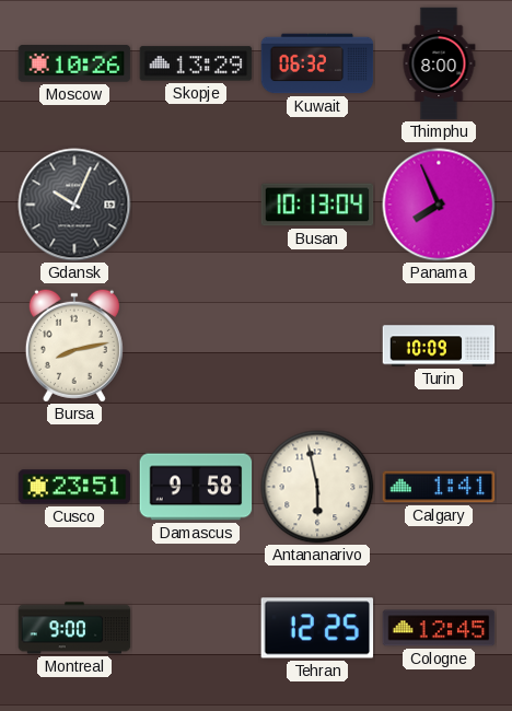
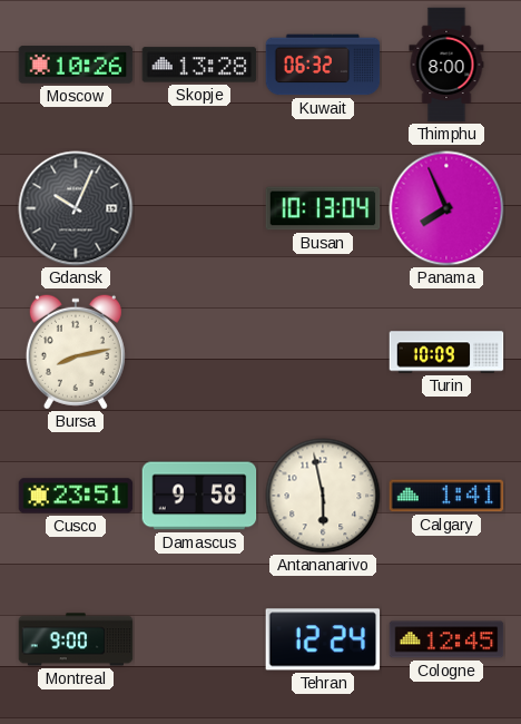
Skopje: 13:29 -> 13:28 (199, 65)
Tehran: 12:25 -> 12:24 (323, 639)
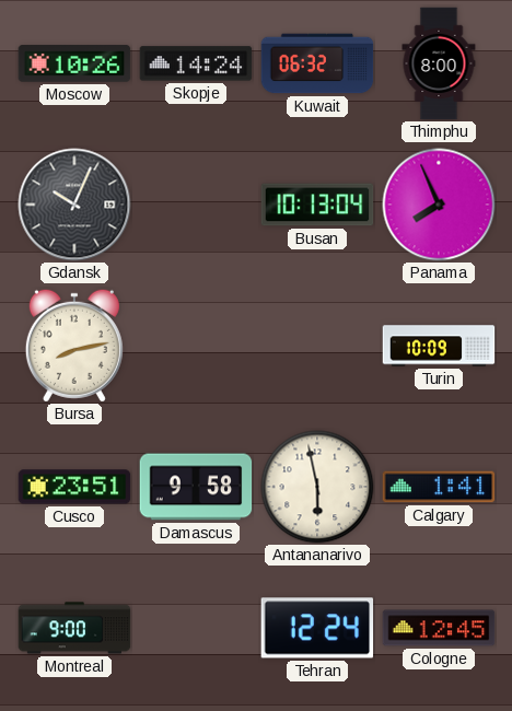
Skopje: 13:28 -> 14:24 (196, 63)
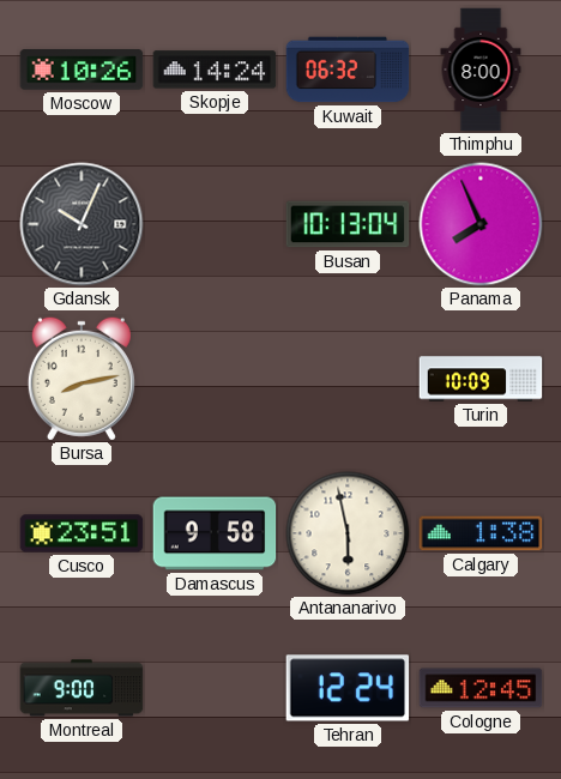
Calgary: 1:41 -> 1:38 (481, 533)
